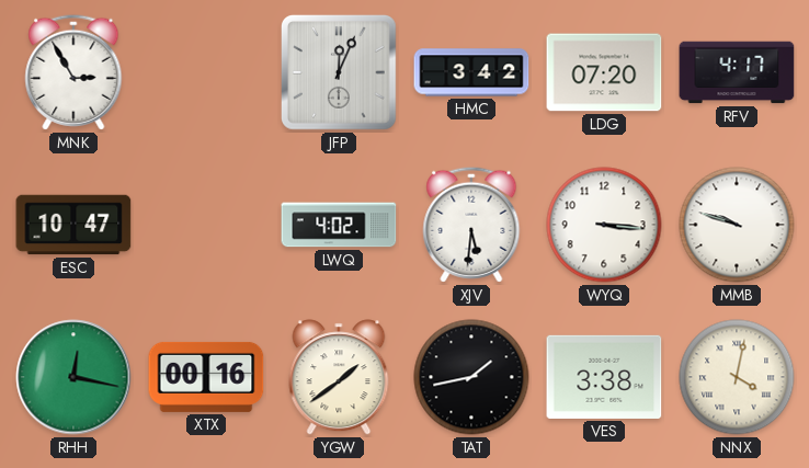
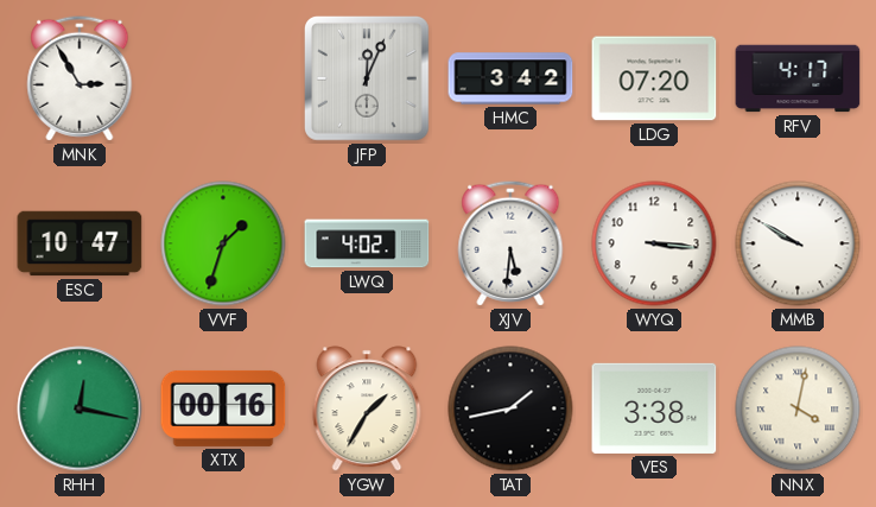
VVF: none -> 1:33 (223, 243)
MMB: 9:48 -> 9:50 (798, 243)
YGW: 1:39 -> 1:35 (367, 408)
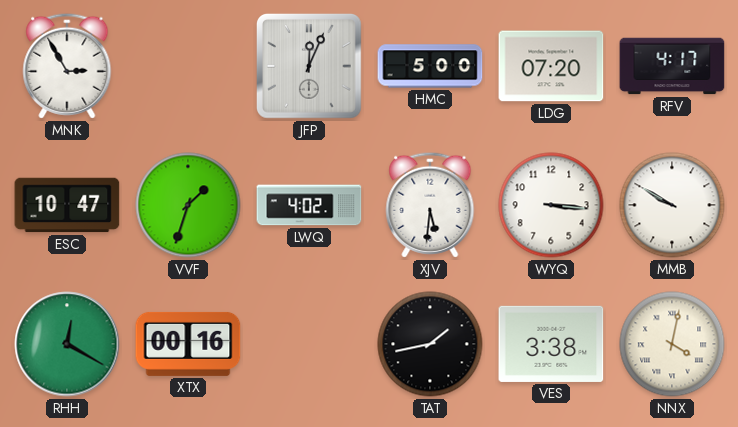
HMC: 3:42 -> 5:00 (430, 66)
RHH: 12:17 -> 12:20 (67, 344)
YGW: 1:35 -> none (367, 408)
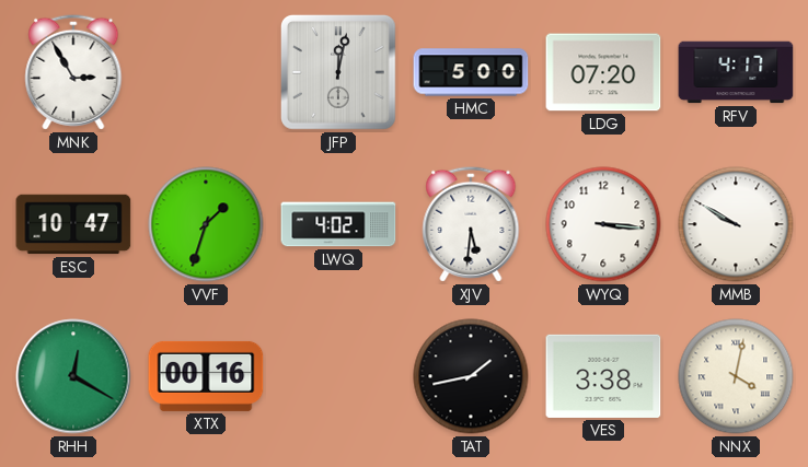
JFP: 12:04 -> 12:02 (338, 72)
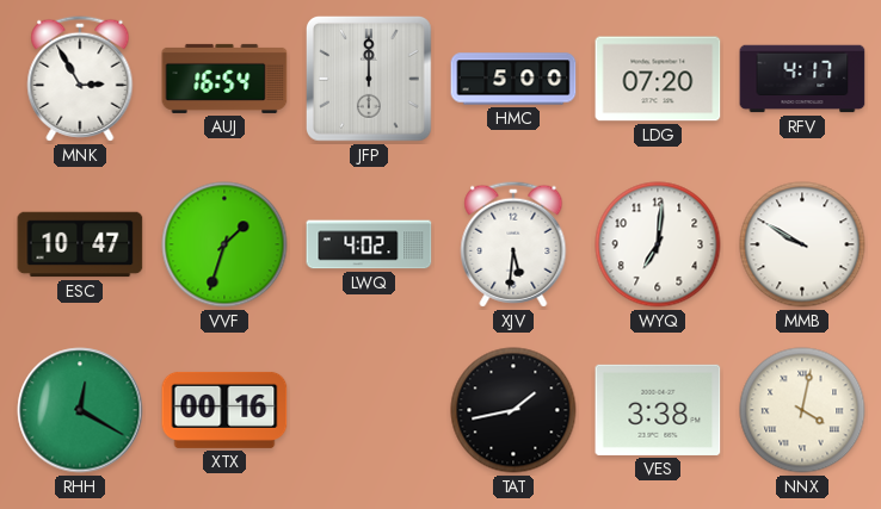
AUJ: none -> 16:54 (224, 79)
JFP: 12:02 -> 12:00 (369, 79)
WYQ: 3:16 -> 7:01 (658, 244)
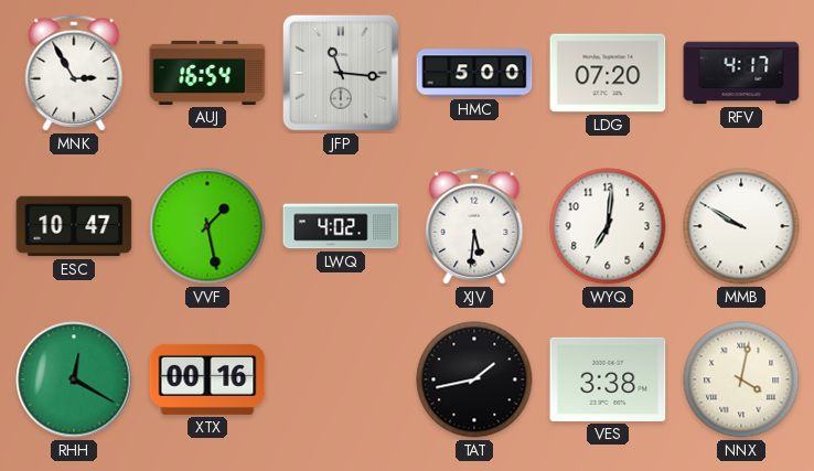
JFP: 12:00 -> 11:16 (341, 73)
VVF: 1:33 -> 1:28 (207, 226)
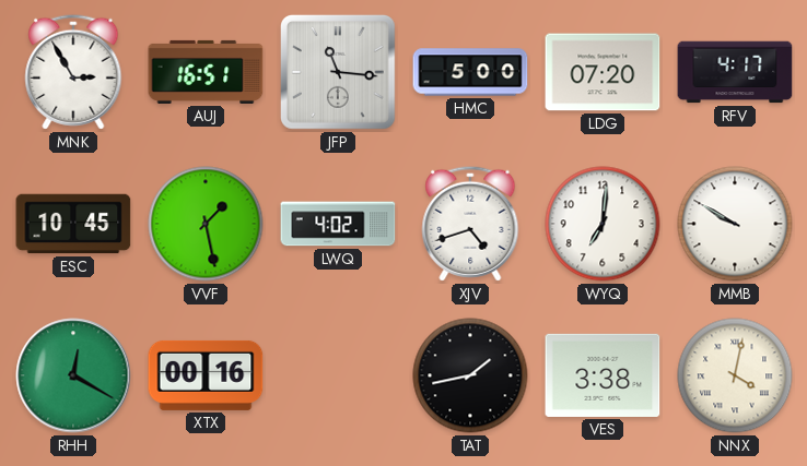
AUJ: 16:54 -> 16:51 (206, 72)
ESC: 10:47 -> 10:45 (73, 224)
XJV: 5:31 -> 4:42 (470, 224)
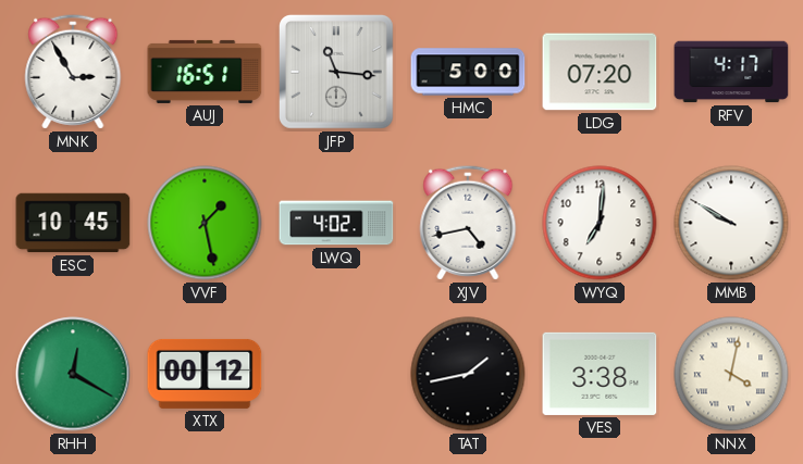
XJV: 4:42 -> 4:43 (468, 223)
XTX: 00:16 -> 00:12 (205, 374)
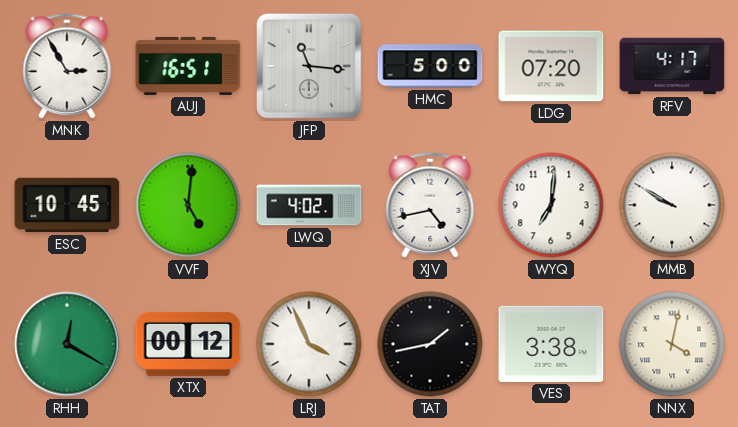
VVF: 1:28 -> 5:01 (188, 205)
LRJ: none -> 3:56 (309, 344)
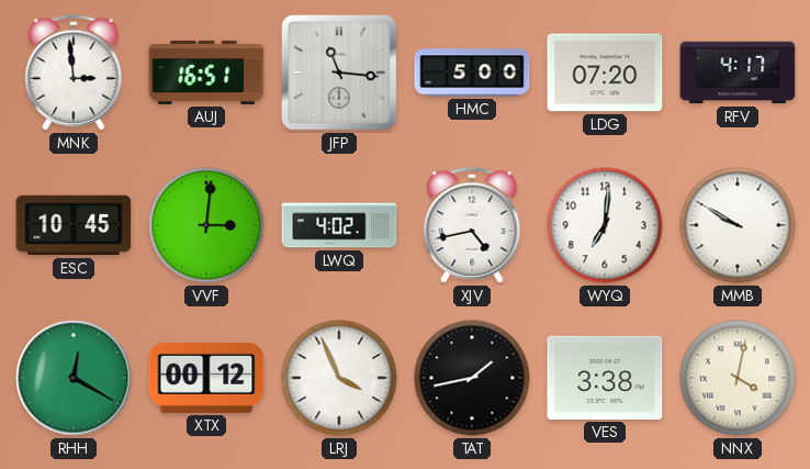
MNK: 2:55 -> 2:59 (74, 72)
VVF: 5:01 -> 3:01 (206, 225)
